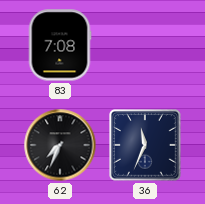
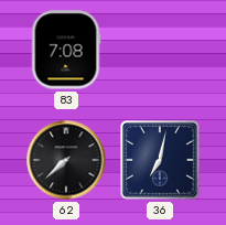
62: 7:34 -> 7:38 (66, 160)
36: 11:34 -> 7:02 (161, 161)
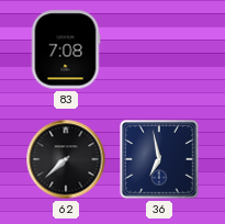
36: 7:02 -> 6:58 (160, 160)
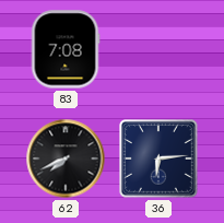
62: 7:38 -> 7:41 (66, 159)
36: 6:58 -> 6:14 (160, 160)
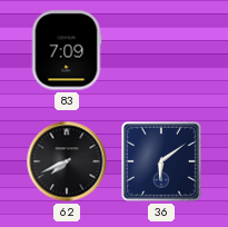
83: 7:08 -> 7:09 (67, 50)
36: 6:14 -> 6:09 (162, 162)
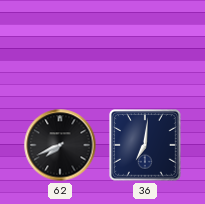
83: 7:09 -> none (67, 50)
36: 6:09 -> 7:01 (146, 146)
